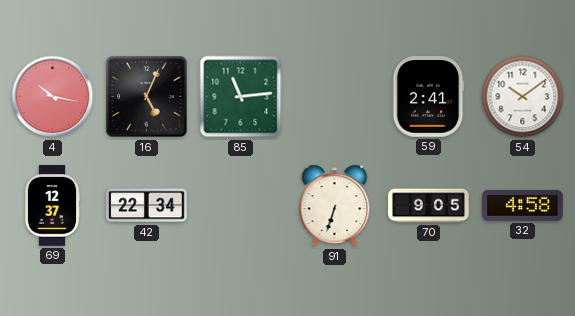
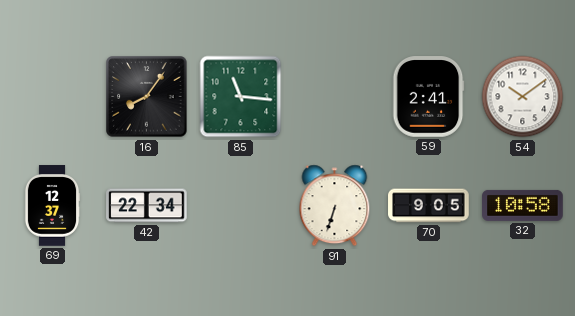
4: 10:17 -> none (53, 97)
16: 5:04 -> 8:06 (147, 97)
85: 11:14 -> 11:16 (241, 97)
32: 4:58 -> 10:58 (523, 205)
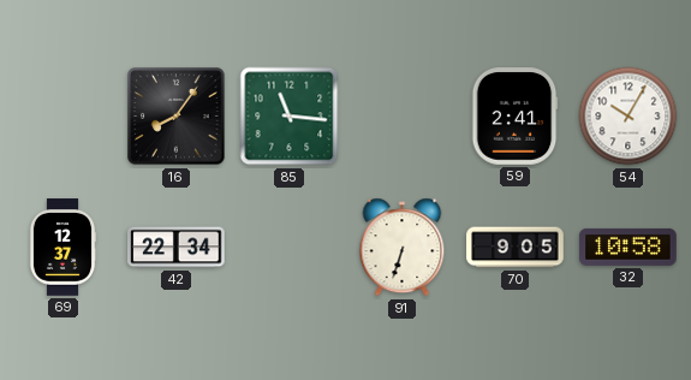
54: 10:09 -> 10:05 (629, 117)
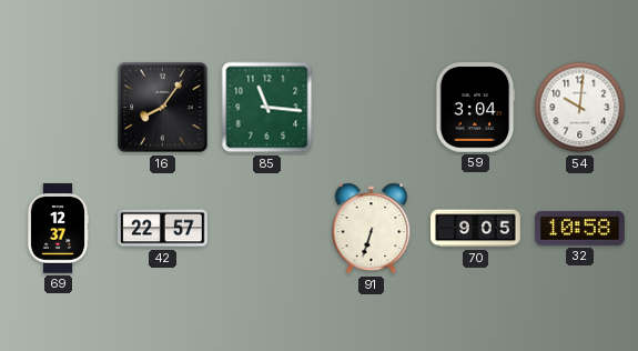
59: 2:41 -> 3:04 (475, 108)
54: 10:05 -> 10:01 (580, 108)
42: 22:34 -> 22:57 (163, 229)
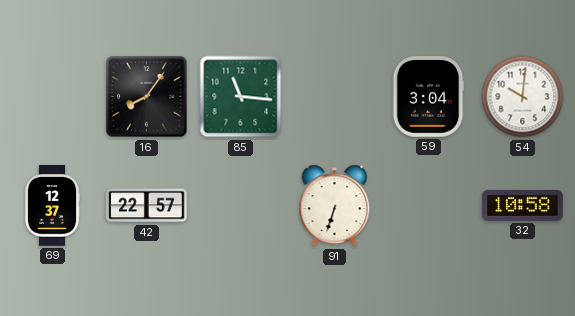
70: 9:05 -> none (476, 229)
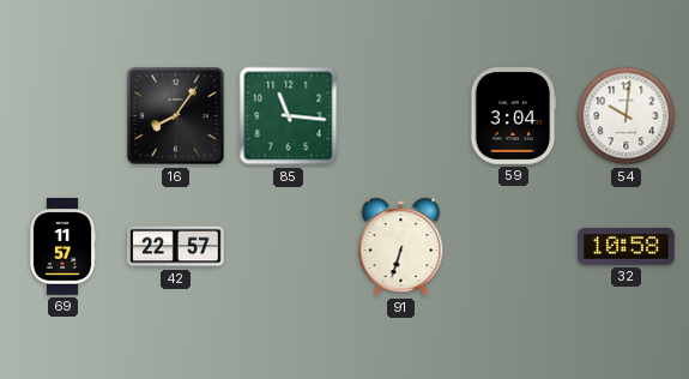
69: 12:37 -> 11:57 (62, 247)
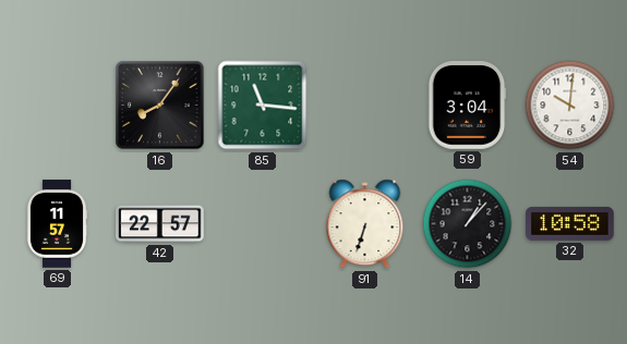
14: none -> 1:07 (468, 224)
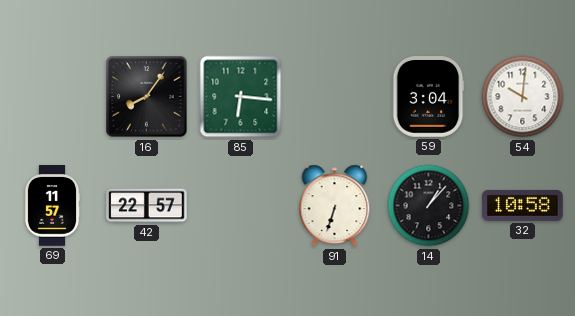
85: 11:16 -> 6:16 (241, 97)
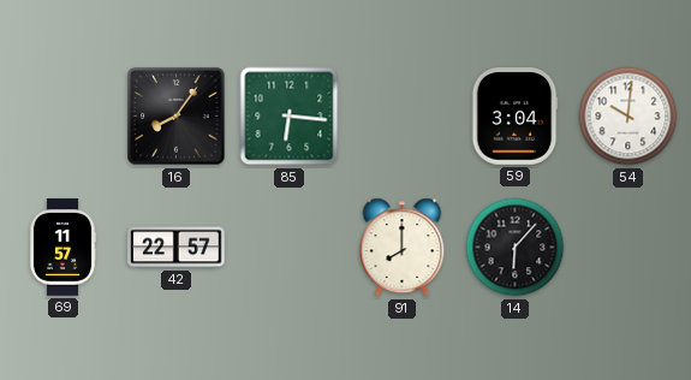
91: 6:33 -> 8:00 (403, 248)
14: 1:07 -> 6:07 (516, 248)
32: 10:58 -> none (523, 205)
